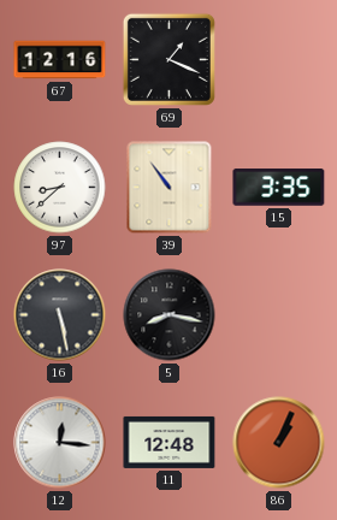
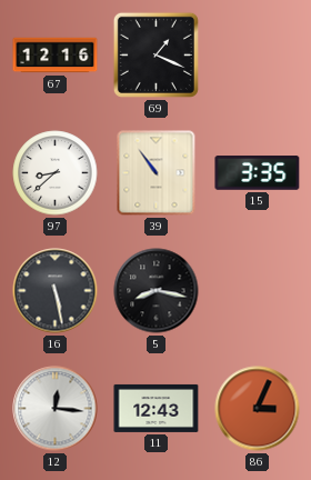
11: 12:48 -> 12:43 (157, 408)
86: 1:04 -> 3:04 (258, 409)
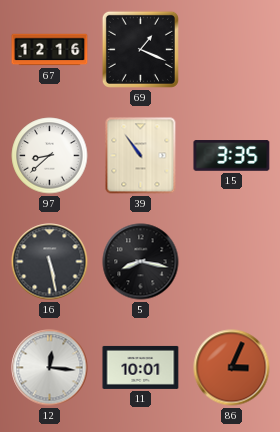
11: 12:43 -> 10:01 (141, 367)
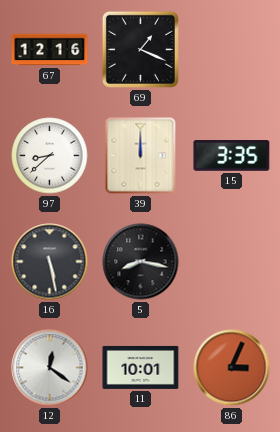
39: 10:54 -> 12:00 (141, 156)
12: 12:16 -> 12:21 (50, 368)
